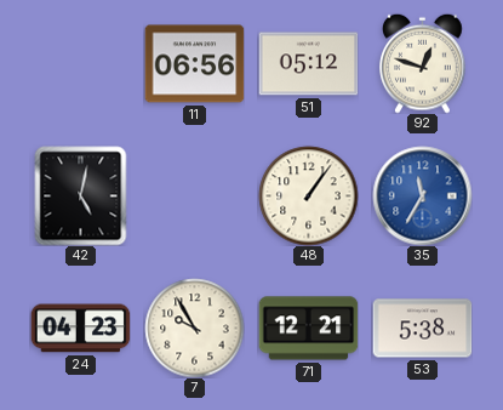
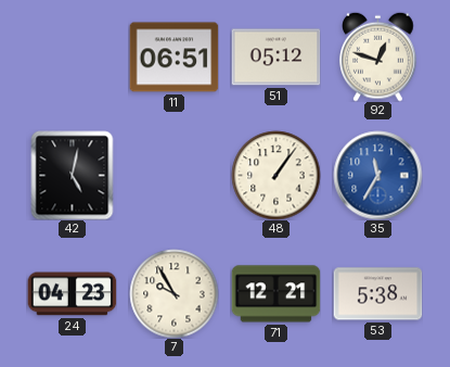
11: 06:56 -> 06:51 (173, 58)
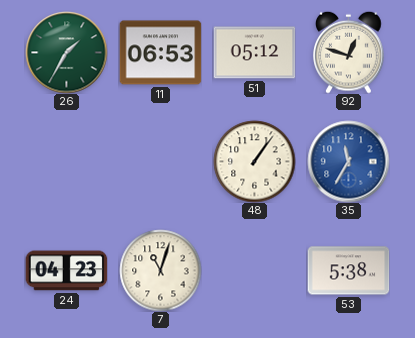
26: none -> 1:35 (66, 52)
11: 06:51 -> 06:53 (160, 53)
42: 5:02 -> none (73, 175)
7: 9:55 -> 11:03 (160, 270)
71: 12:21 -> none (275, 294)
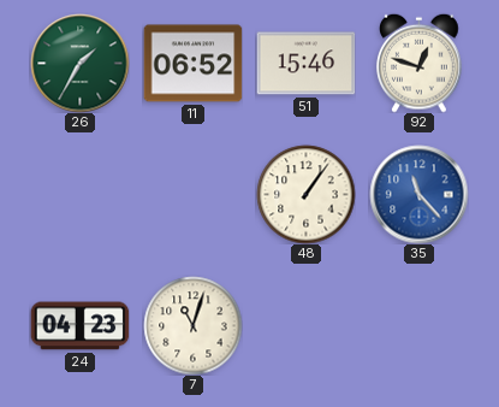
11: 06:53 -> 06:52 (192, 64)
51: 05:12 -> 15:46 (305, 64)
35: 11:35 -> 11:23 (418, 194)
53: 5:38 -> none (348, 271)
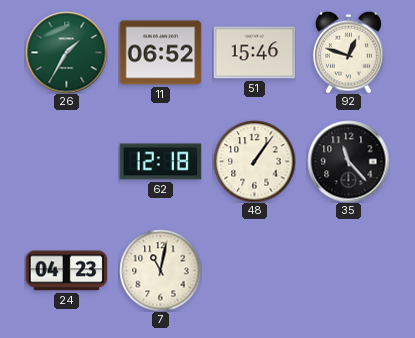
62: none -> 12:18 (160, 162)
35 dial: blue -> black (348, 161)
7: 11:03 -> 11:02 (160, 270)
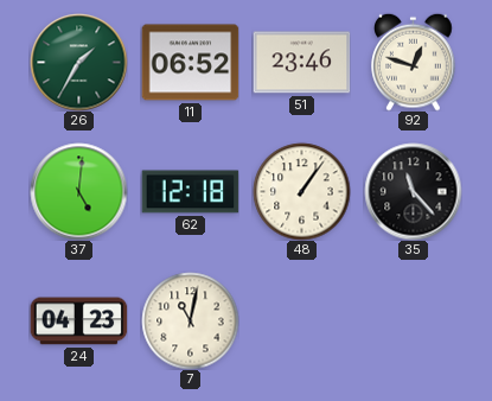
51: 15:46 -> 23:46 (301, 63)
37: none -> 5:01 (78, 191)
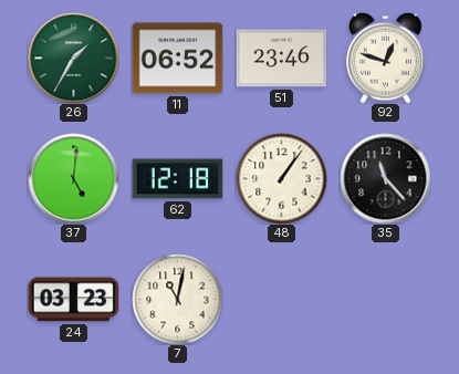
24: 04:23 -> 03:23 (73, 300)
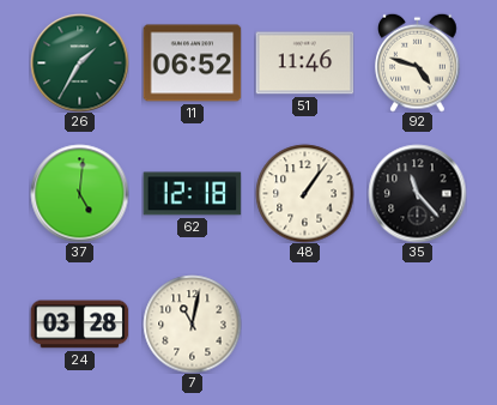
51: 23:46 -> 11:46 (304, 64)
92: 12:48 -> 4:48 (418, 62)
24: 03:23 -> 03:28 (79, 325)
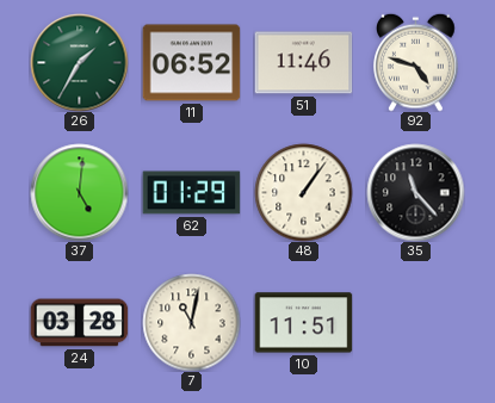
62: 12:18 -> 01:29 (191, 193)
10: none -> 11:51 (303, 323)
